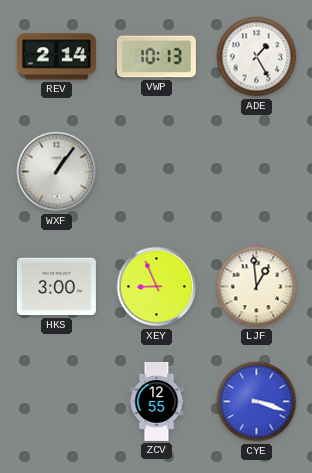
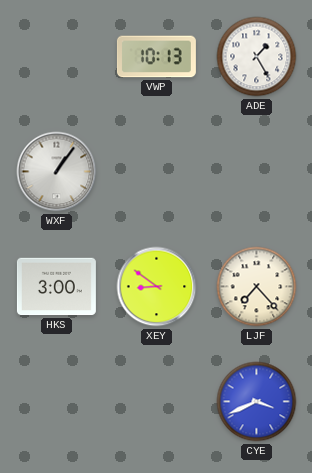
REV: 2:14 -> none (56, 57)
XEY: 8:56 -> 8:51 (157, 287)
LJF: 12:59 -> 7:23 (257, 287)
ZCV: 12:55 -> none (157, 401)
CYE: 3:18 -> 3:41 (257, 402)
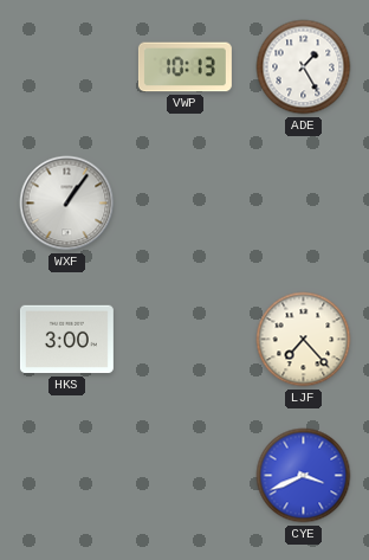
XEY: 8:51 -> none (157, 287)
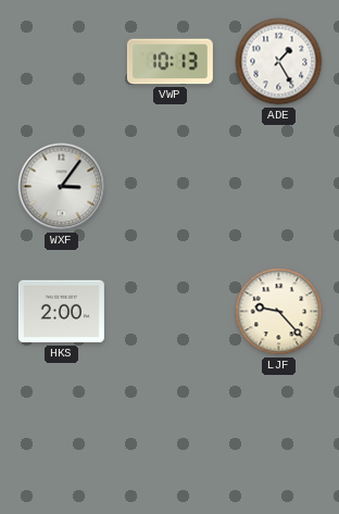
WXF: 1:06 -> 3:06 (62, 187)
HKS: 3:00 -> 2:00 (61, 312)
LJF: 7:23 -> 9:23 (279, 312)
CYE: 3:41 -> none (304, 476)
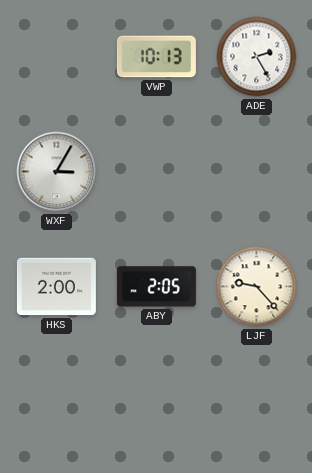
ADE: 1:25 -> 2:25 (257, 57)
WXF: 3:06 -> 3:05 (57, 172)
ABY: none -> 2:05 (156, 287)
